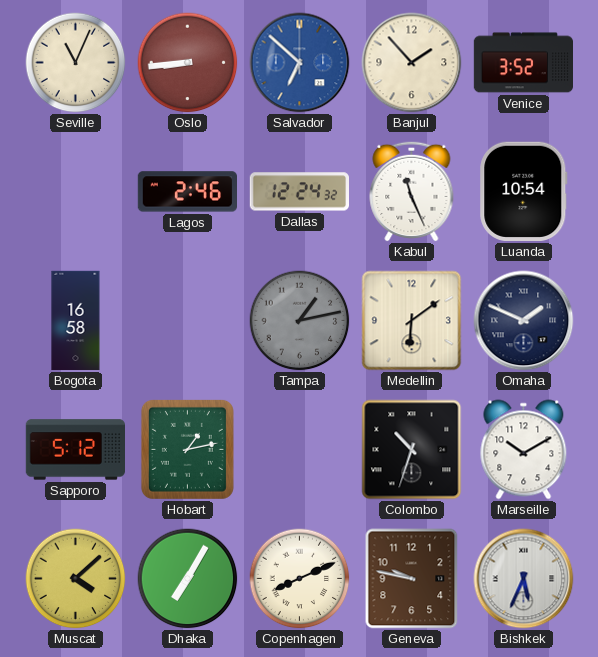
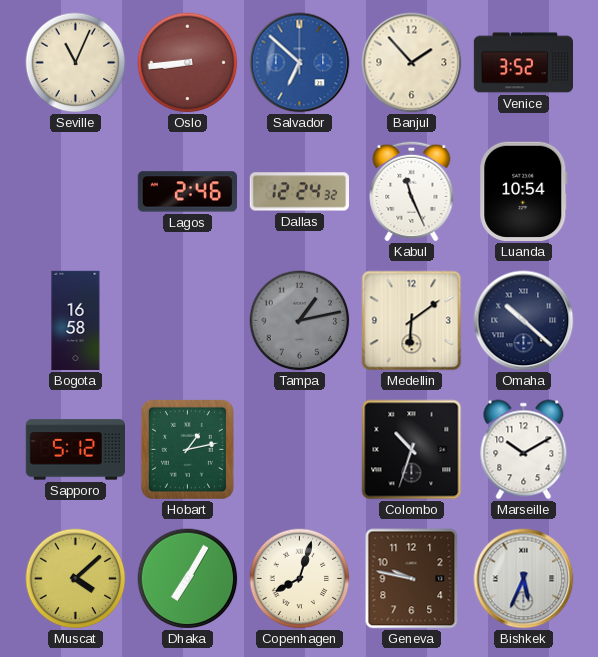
Omaha: 1:49 -> 10:22 (524, 321)
Copenhagen: 8:11 -> 8:03 (300, 579)
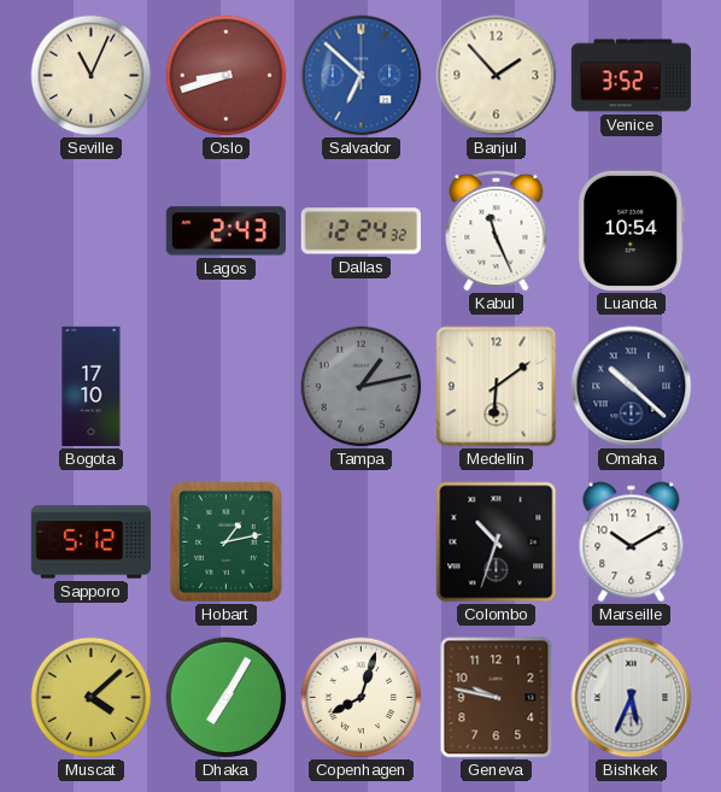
Oslo: 8:44 -> 8:42 (227, 76)
Lagos: 2:46 -> 2:43 (225, 231)
Bogota: 16:58 -> 17:10 (92, 387)
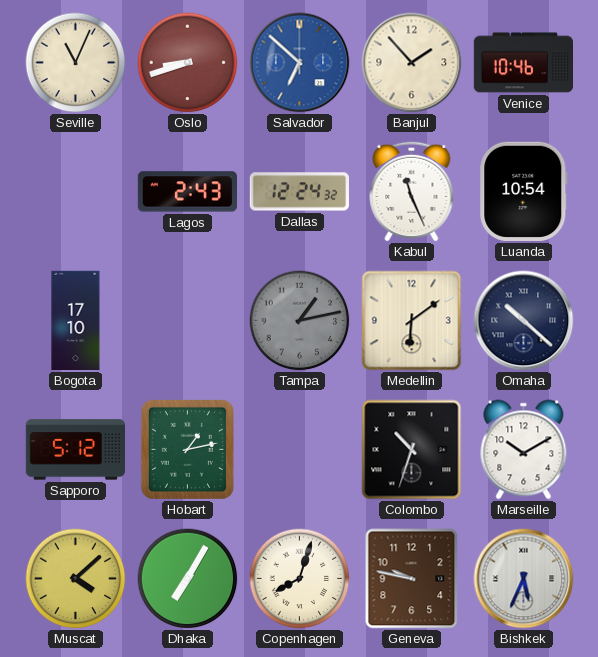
Venice: 3:52 -> 10:46 (523, 63)
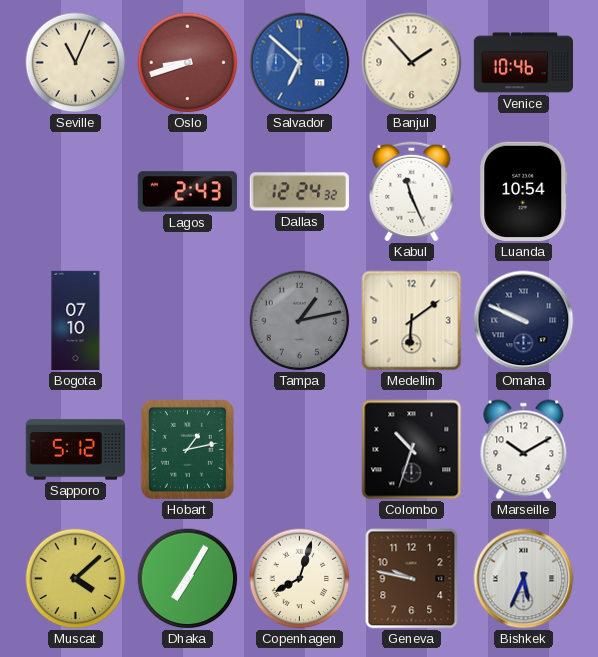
Bogota: 17:10 -> 07:10 (76, 321)
Omaha: 10:22 -> 9:49 (524, 321)
